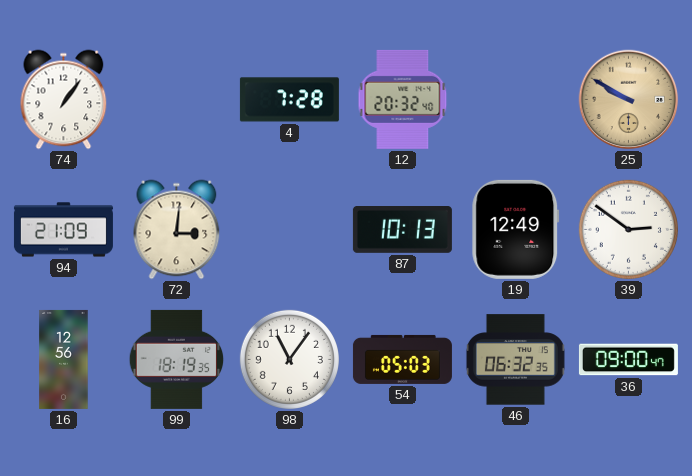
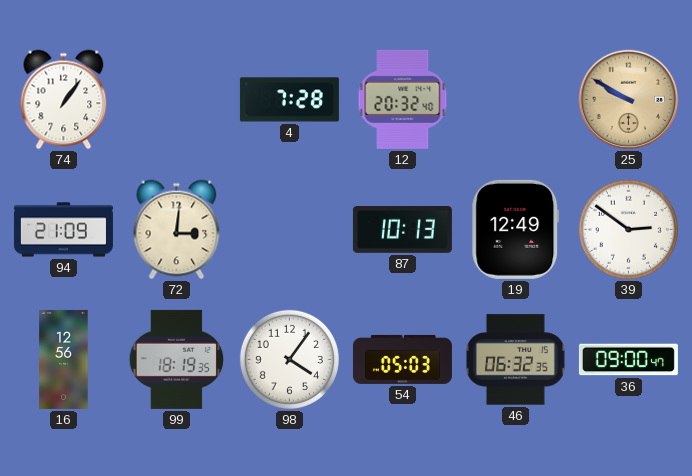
98: 11:06 -> 4:06 (289, 359)
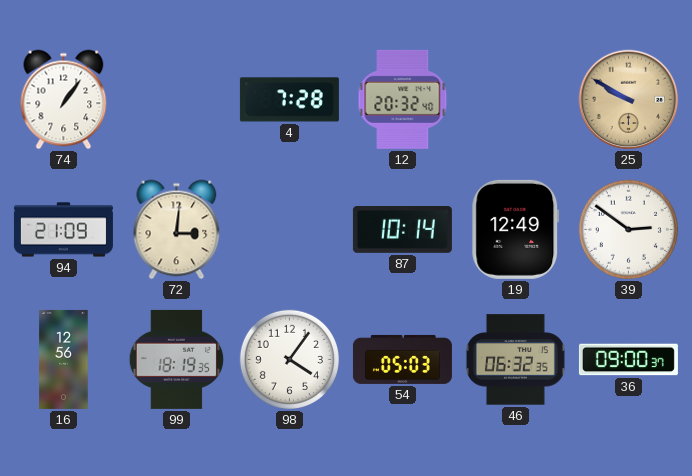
87: 10:13 -> 10:14 (402, 230)
36: 09:00:47 -> 09:00:37 (628, 360)
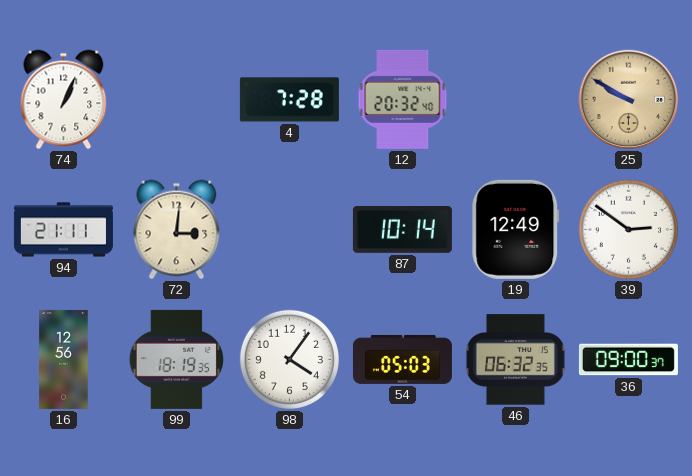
74: 1:06 -> 1:04 (64, 100)
94: 21:09 -> 21:11 (63, 230)
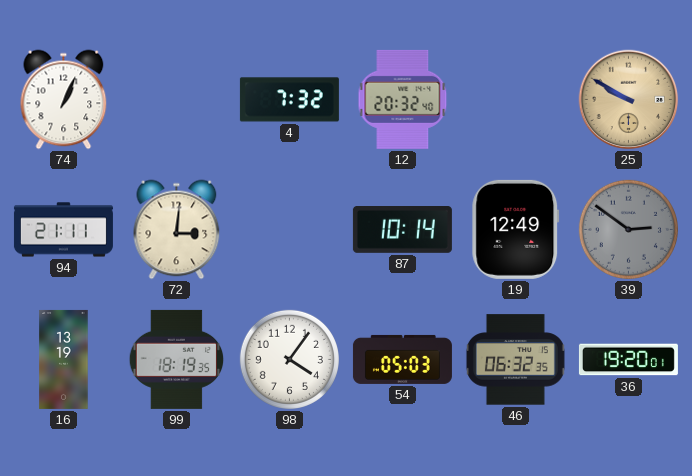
4: 7:28 -> 7:32 (289, 100)
39 dial: white -> grey (628, 229)
16: 12:56 -> 13:19 (64, 359)
36: 09:00 -> 19:20 (628, 360)
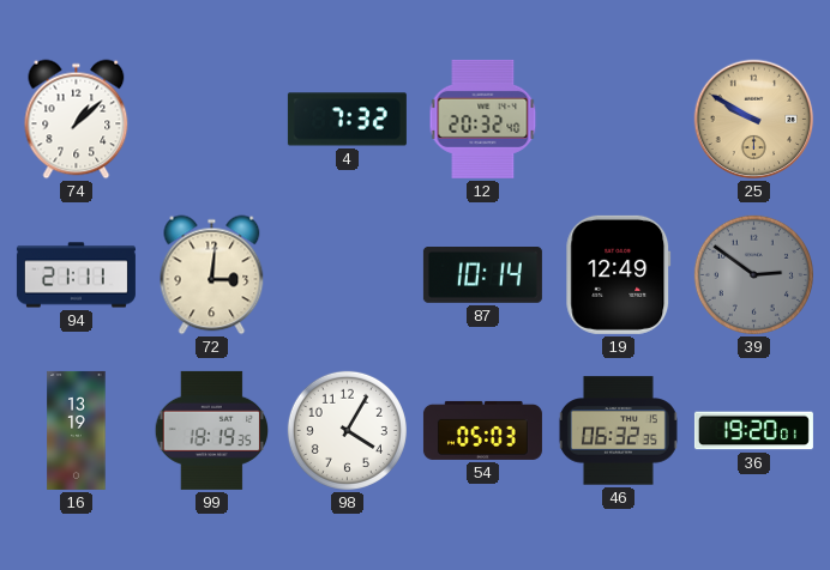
74: 1:04 -> 1:08 (77, 120)
98: 4:06 -> 4:05 (347, 430)
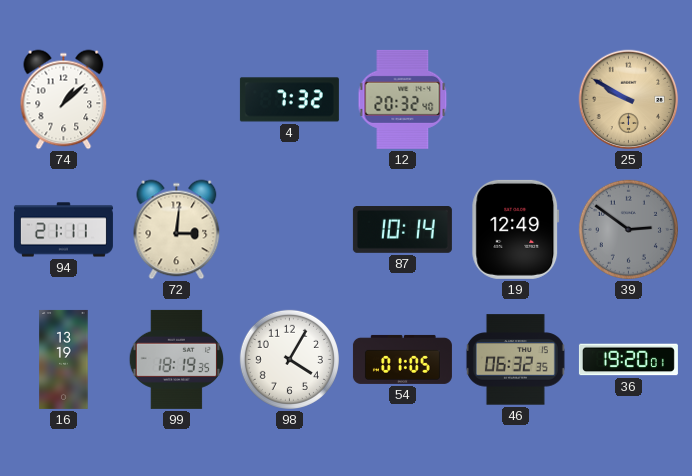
54: 05:03 -> 01:05 (402, 359)
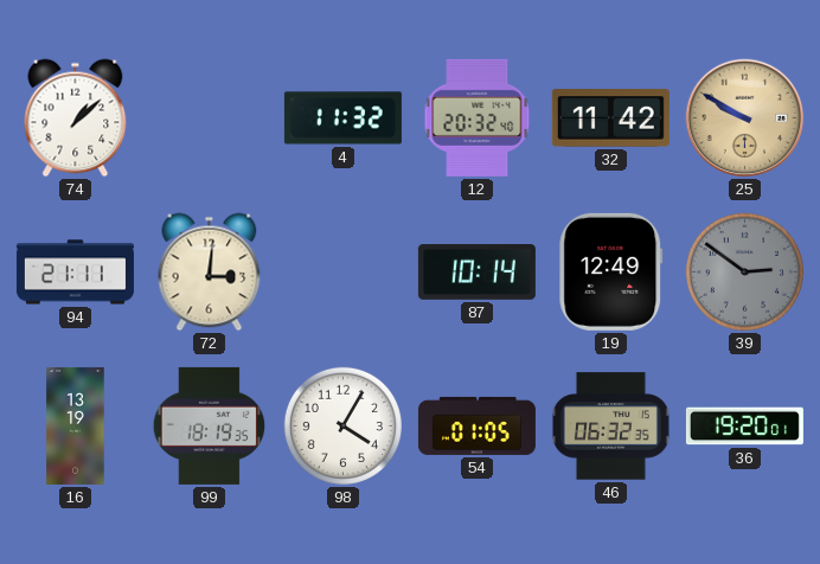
4: 7:32 -> 11:32 (342, 118)
32: none -> 11:42 (610, 118)
